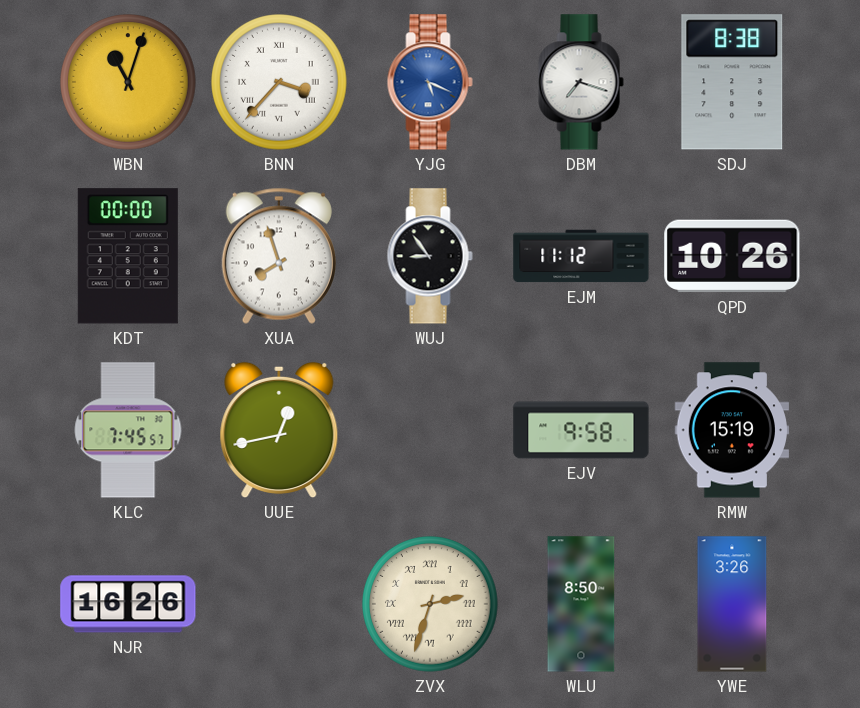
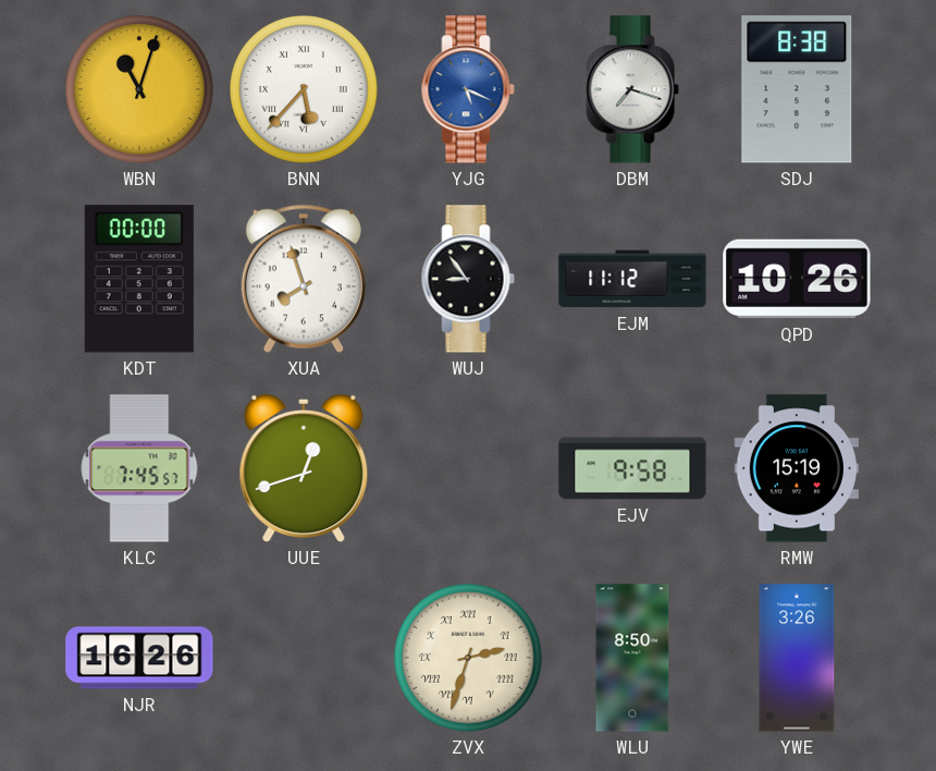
BNN: 3:37 -> 5:37 (305, 90)
UUE: 12:43 -> 12:42 (304, 468)
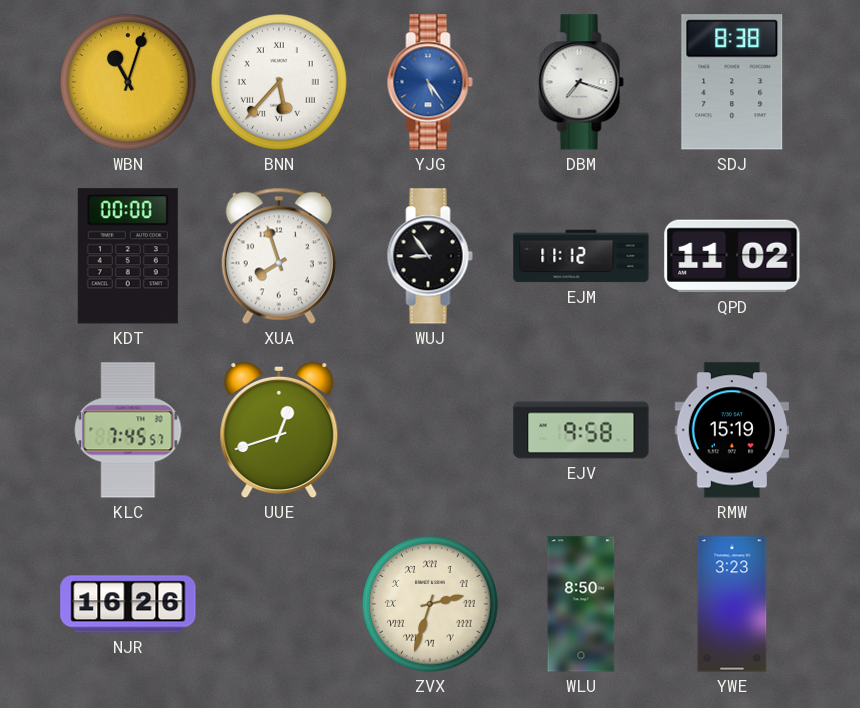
YJG: 5:19 -> 5:24 (430, 82)
QPD: 10:26 -> 11:02 (732, 256)
YWE: 3:26 -> 3:23 (732, 604)
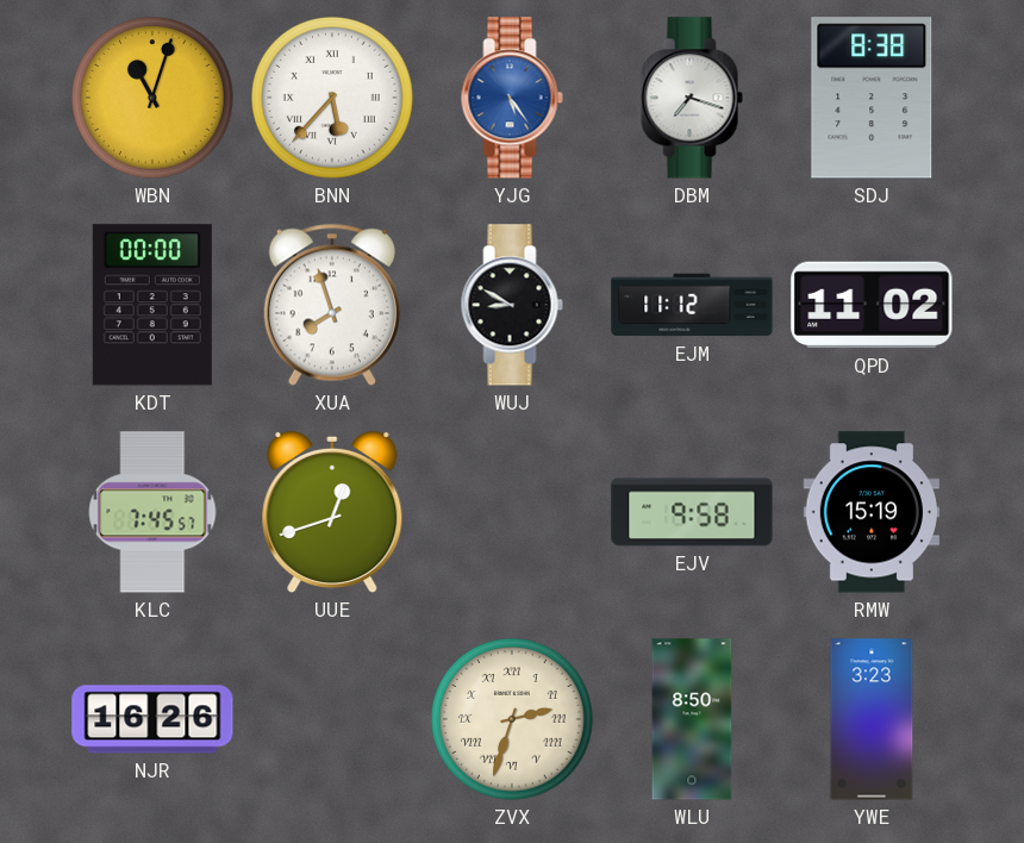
WUJ: 8:54 -> 8:50 (512, 305)
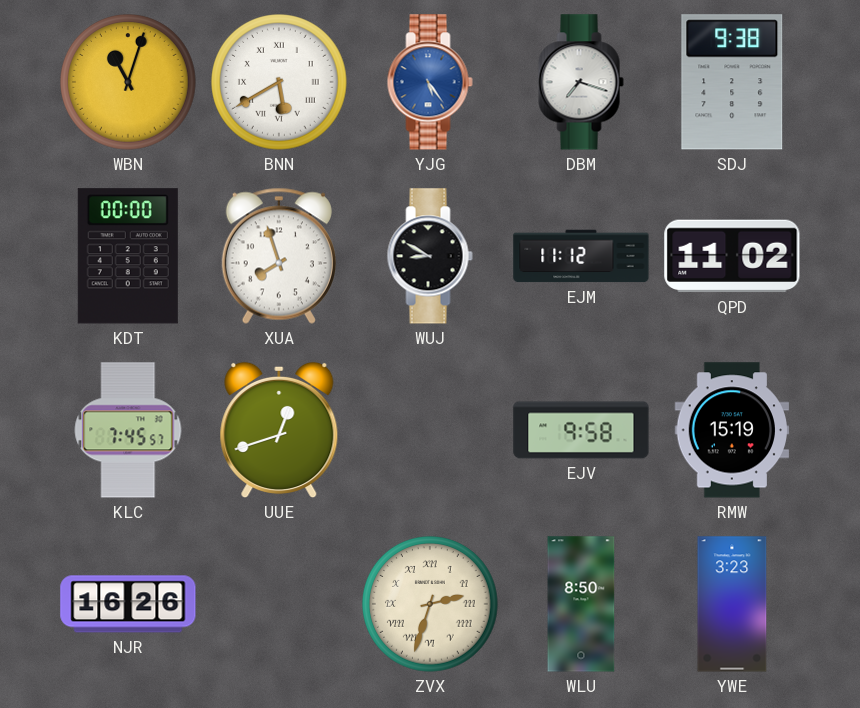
BNN: 5:37 -> 5:40 (280, 83)
SDJ: 8:38 -> 9:38 (732, 82)
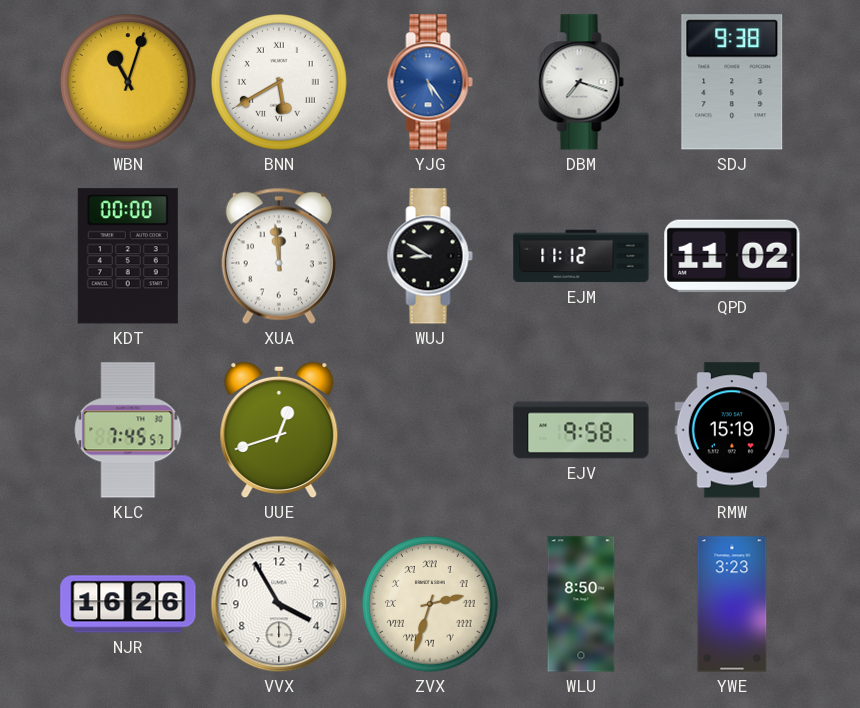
XUA: 7:57 -> 11:59 (279, 256)
VVX: none -> 3:55 (279, 604)
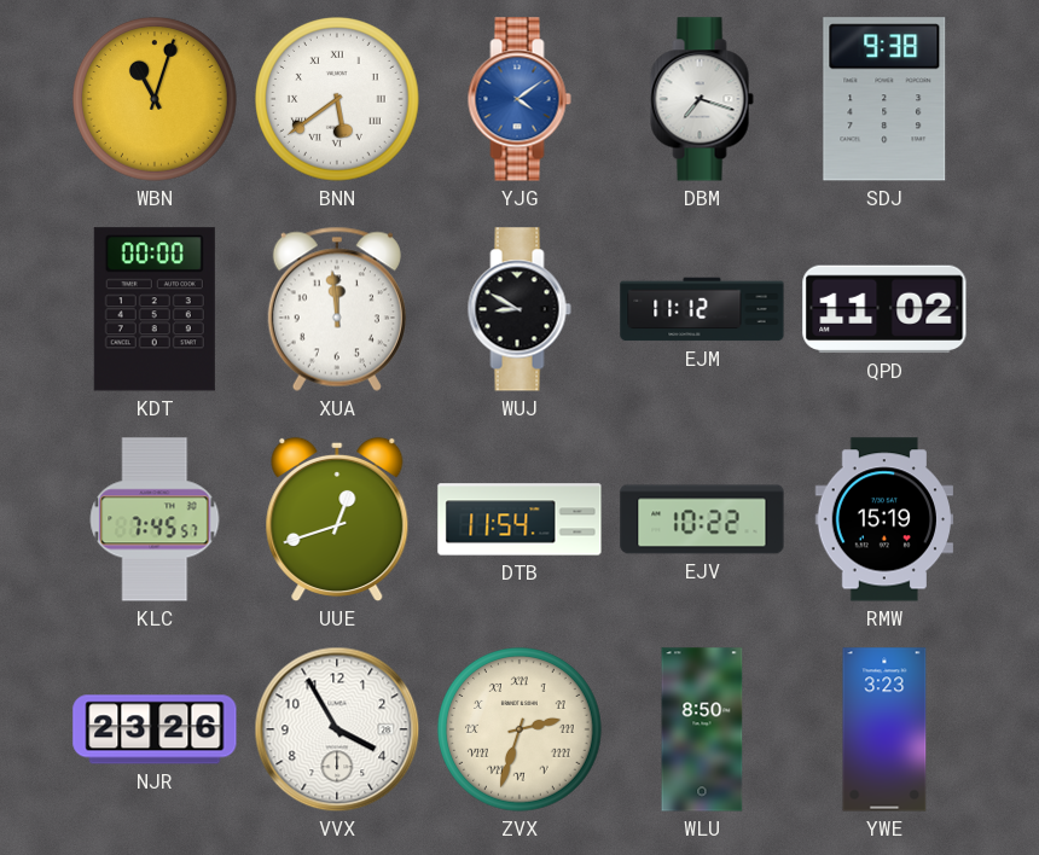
BNN: 5:40 -> 5:39 (338, 100)
YJG: 5:24 -> 4:09 (519, 99)
DTB: none -> 11:54 (519, 519)
EJV: 9:58 -> 10:22 (702, 519)
NJR: 16:26 -> 23:26 (155, 729)
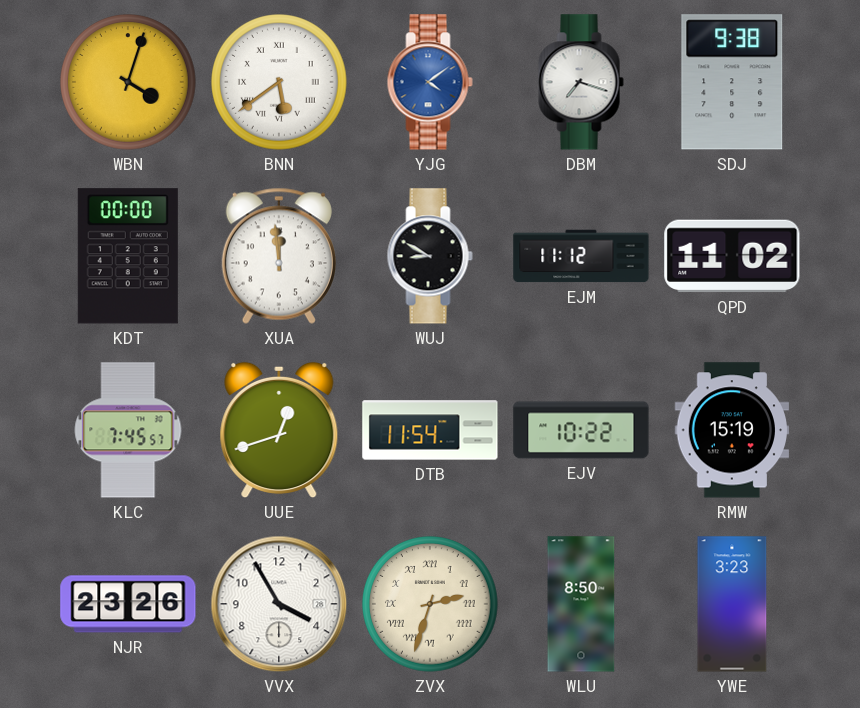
WBN: 11:03 -> 4:03 (129, 83)
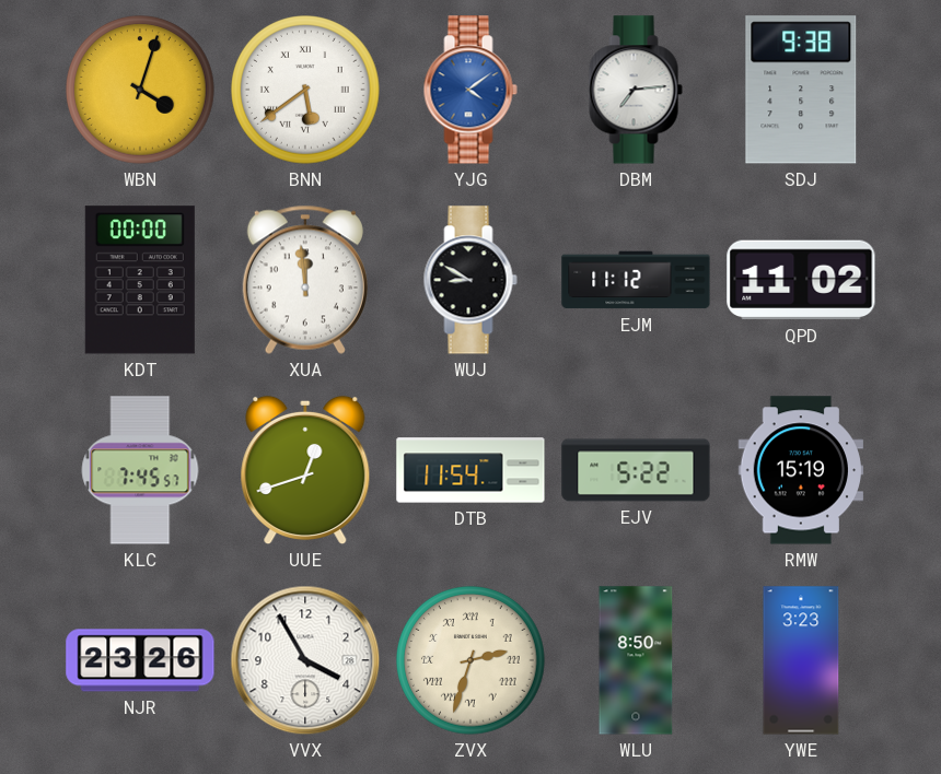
DBM: 7:18 -> 7:14 (636, 90)
EJV: 10:22 -> 5:22 (636, 470)
